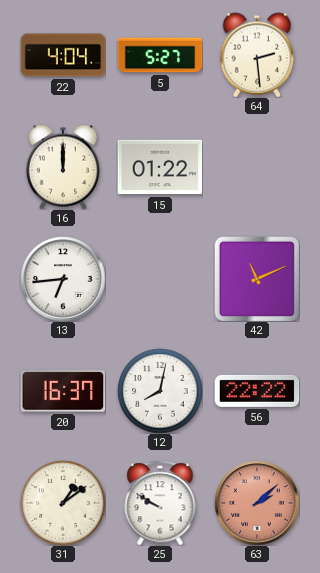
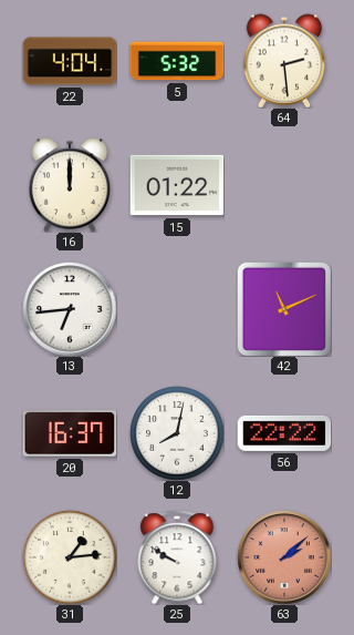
5: 5:27 -> 5:32 (177, 61)
31: 1:09 -> 1:14 (70, 557)
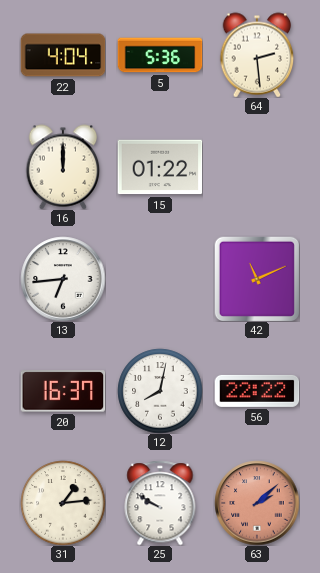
5: 5:32 -> 5:36 (160, 55)
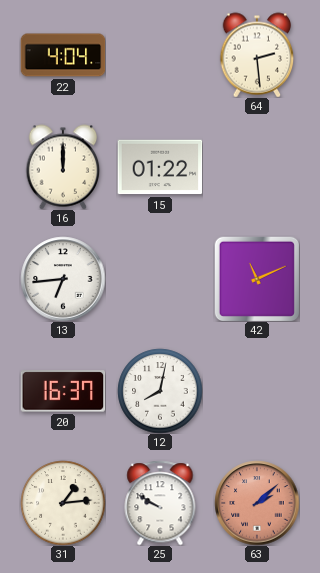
5: 5:36 -> none (160, 55)
56: 22:22 -> none (257, 391)
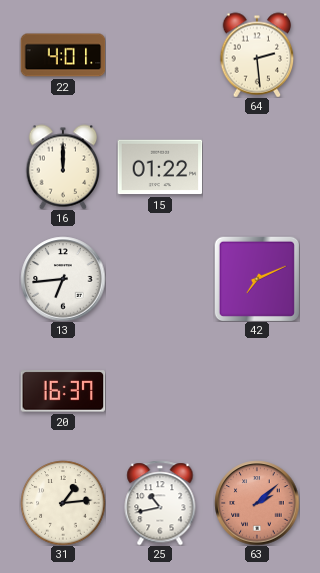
22: 4:04 -> 4:01 (63, 55)
42: 11:11 -> 7:11 (257, 279)
12: 8:02 -> none (160, 391)
25: 9:50 -> 10:43 (160, 503)
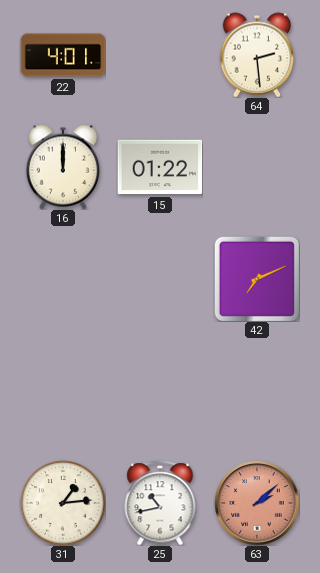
13: 6:44 -> none (63, 279)
20: 16:37 -> none (63, 391)
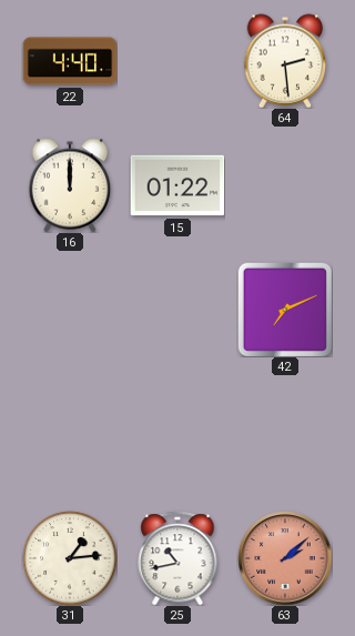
22: 4:01 -> 4:40 (70, 61)
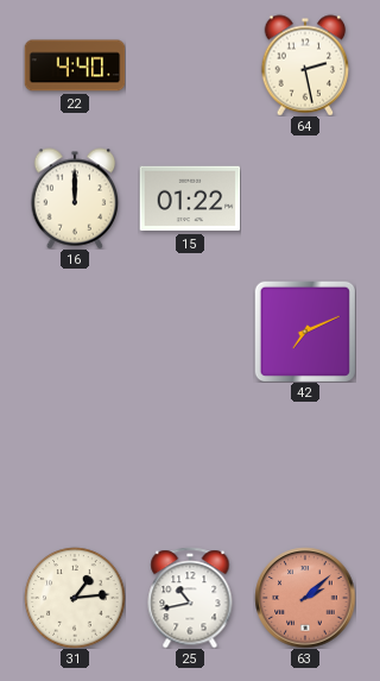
64: 2:29 -> 2:28 (305, 65)
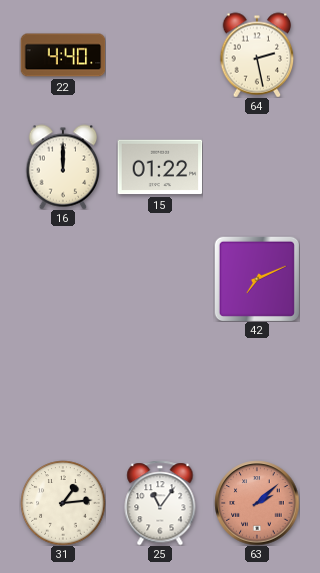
25: 10:43 -> 11:06 (160, 503)
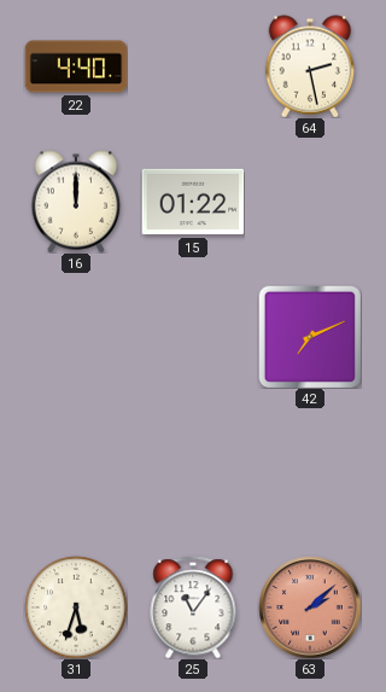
31: 1:14 -> 5:33 (76, 607)
